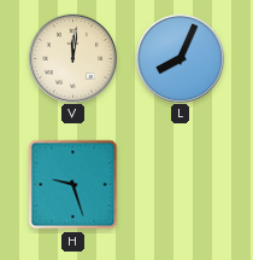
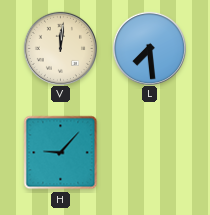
L: 8:04 -> 7:29 (149, 48)
H: 9:27 -> 9:07 (61, 153)
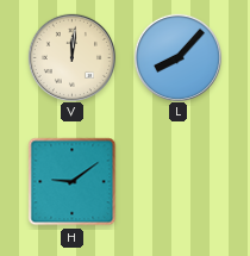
L: 7:29 -> 8:07 (177, 57)
H: 9:07 -> 9:09 (73, 182)
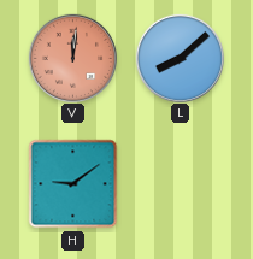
V dial: cream -> salmon (72, 58)
L: 8:07 -> 8:08 (180, 58)
